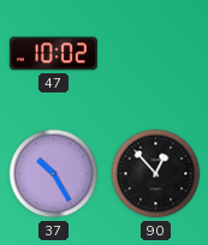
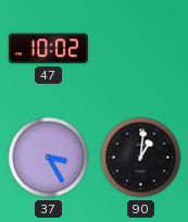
37: 10:25 -> 3:25 (49, 158)
90: 12:53 -> 1:01 (141, 158)
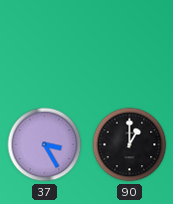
47: 10:02 -> none (48, 49)
90: 1:01 -> 1:00 (130, 145)
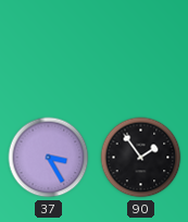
90: 1:00 -> 1:54 (141, 158)
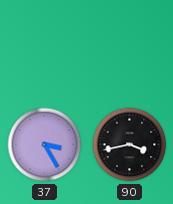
90: 1:54 -> 3:43 (130, 145)
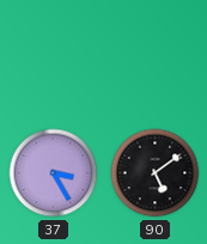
90: 3:43 -> 5:09 (156, 173)
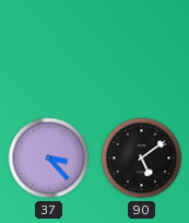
37: 3:25 -> 3:23 (49, 159)
